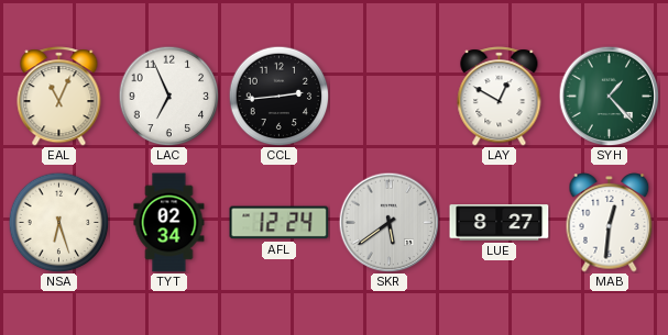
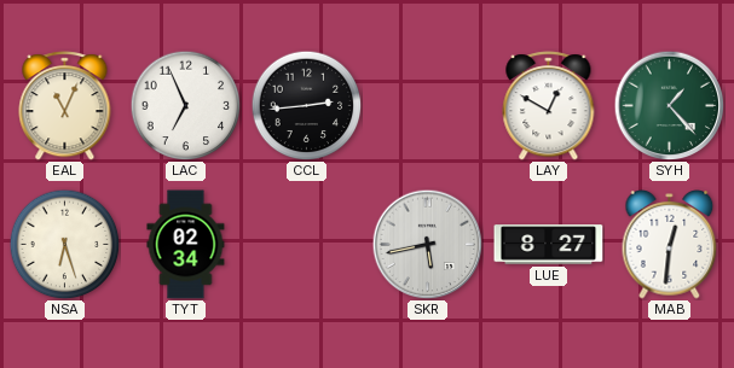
AFL: 12:24 -> none (280, 223)
SKR: 5:39 -> 5:43 (427, 244)
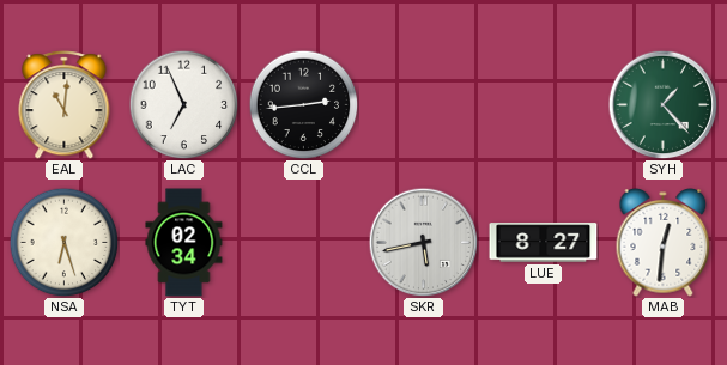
EAL: 11:04 -> 11:01 (65, 105)
LAY: 12:50 -> none (549, 106)
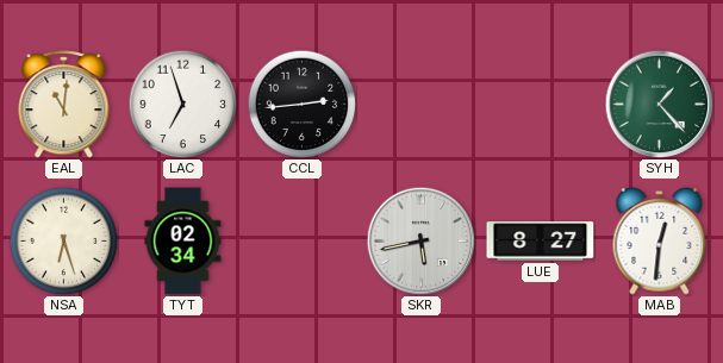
LAC: 6:56 -> 6:57 (182, 104)
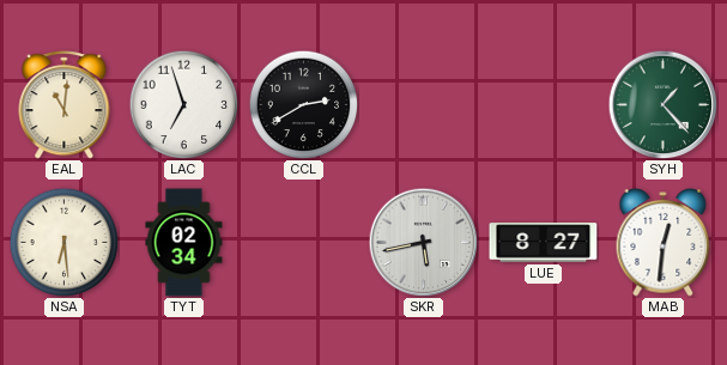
CCL: 2:44 -> 2:40 (303, 104)
NSA: 6:27 -> 6:29 (63, 242)
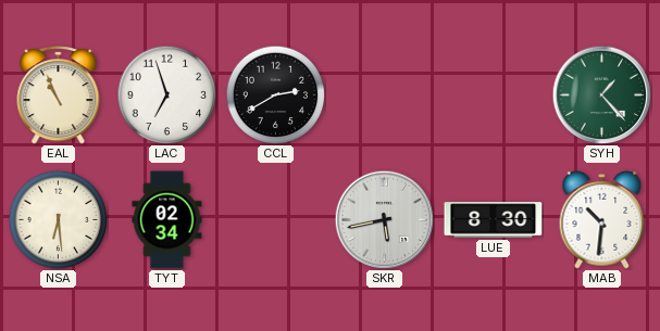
EAL: 11:01 -> 10:56 (59, 96)
LUE: 8:27 -> 8:30 (494, 220)
MAB: 12:31 -> 10:31 (602, 220)
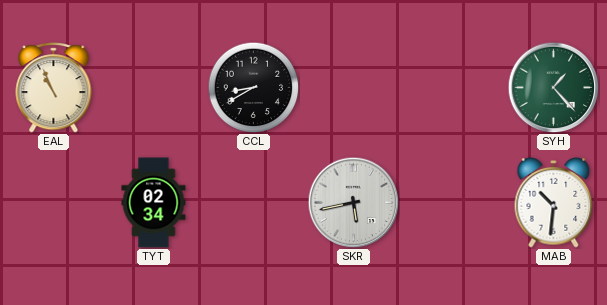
LAC: 6:57 -> none (166, 94)
CCL: 2:40 -> 8:40 (253, 87)
NSA: 6:29 -> none (58, 219)
LUE: 8:30 -> none (494, 220)
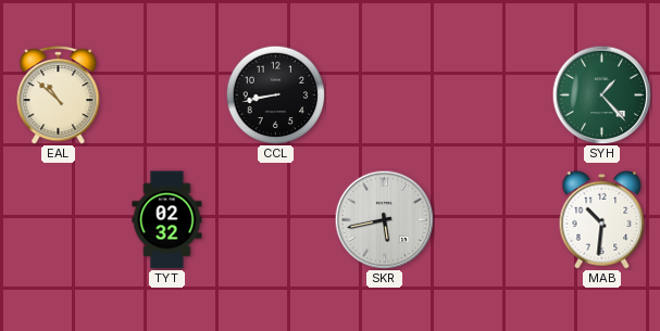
EAL: 10:56 -> 10:52 (59, 96)
CCL: 8:40 -> 8:43 (275, 94)
TYT: 02:34 -> 02:32 (167, 220)
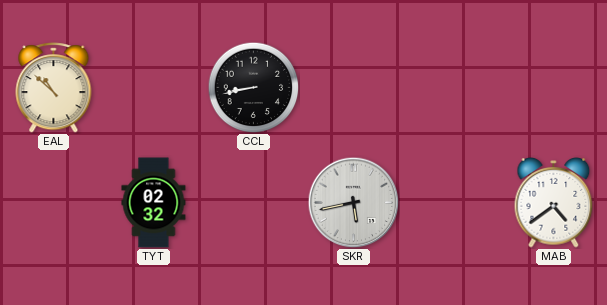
SYH: 1:23 -> none (601, 94)
MAB: 10:31 -> 4:39 (554, 203)
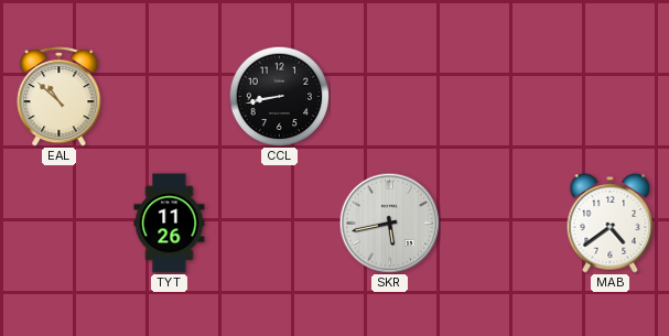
TYT: 02:32 -> 11:26 (170, 224)
